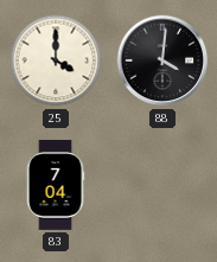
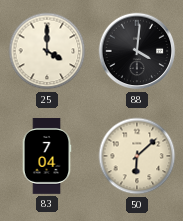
50: none -> 6:08 (137, 156)
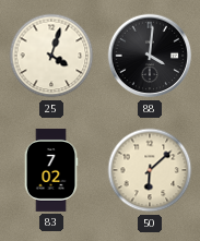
25: 4:00 -> 4:03 (51, 56)
83: 7:04 -> 7:02 (51, 171)
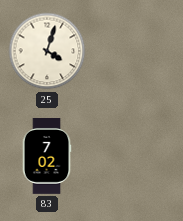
88: 4:01 -> none (150, 56)
50: 6:08 -> none (150, 170)
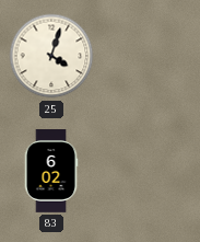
83: 7:02 -> 6:02 (51, 172)
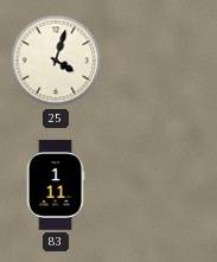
83: 6:02 -> 1:11 (56, 186)
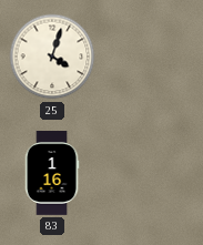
83: 1:11 -> 1:16 (52, 174)
